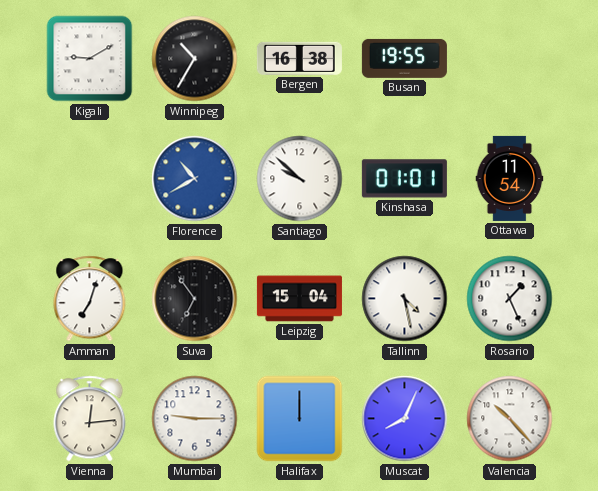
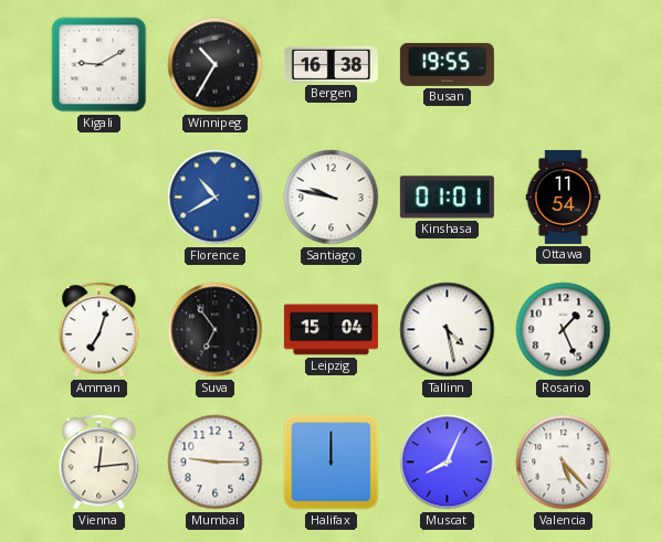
Santiago: 9:52 -> 9:47 (332, 198)
Valencia: 10:23 -> 5:23 (564, 463)
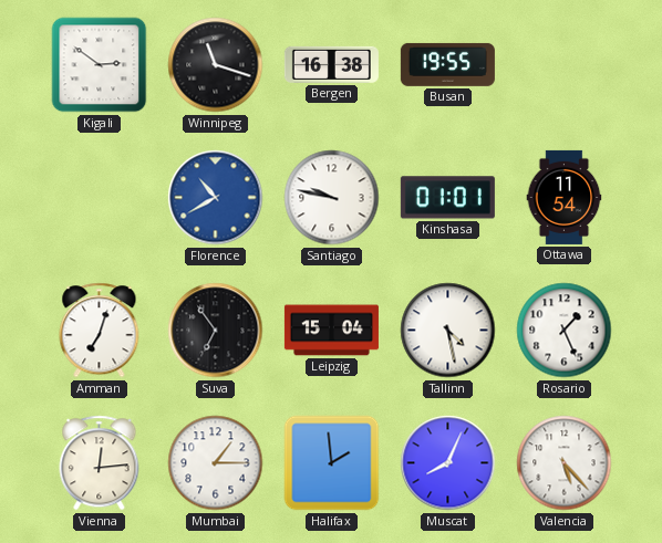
Kigali: 9:10 -> 2:51 (100, 65)
Winnipeg: 10:35 -> 11:18 (216, 65)
Mumbai: 9:15 -> 1:15 (216, 463)
Halifax: 12:00 -> 1:59 (332, 463)
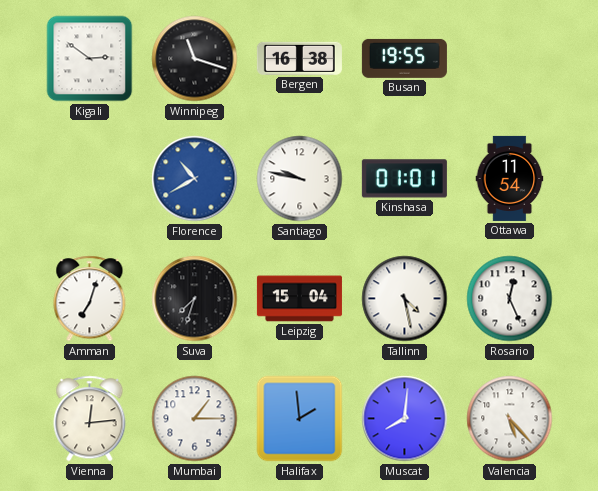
Suva: 6:54 -> 7:33 (195, 299)
Rosario: 1:26 -> 12:26 (510, 299)
Muscat: 8:04 -> 8:01 (405, 419)
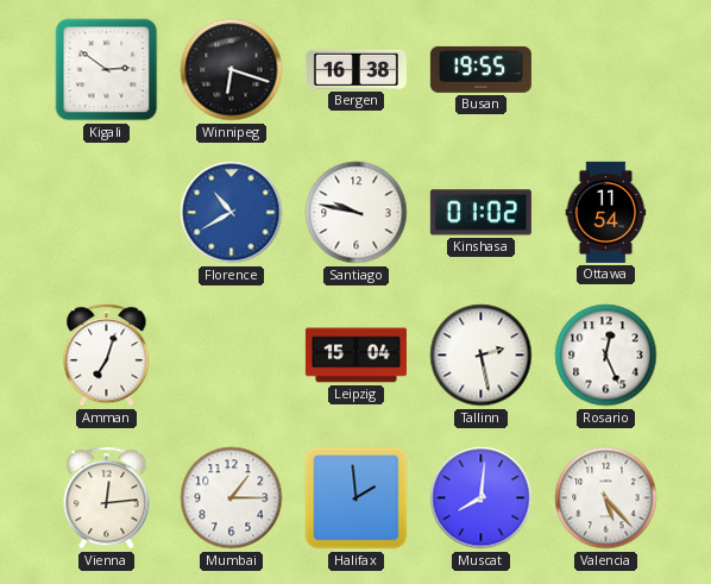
Winnipeg: 11:18 -> 6:18 (232, 70)
Kinshasa: 01:01 -> 01:02 (480, 213)
Suva: 7:33 -> none (195, 299)
Tallinn: 4:28 -> 2:28 (482, 356)
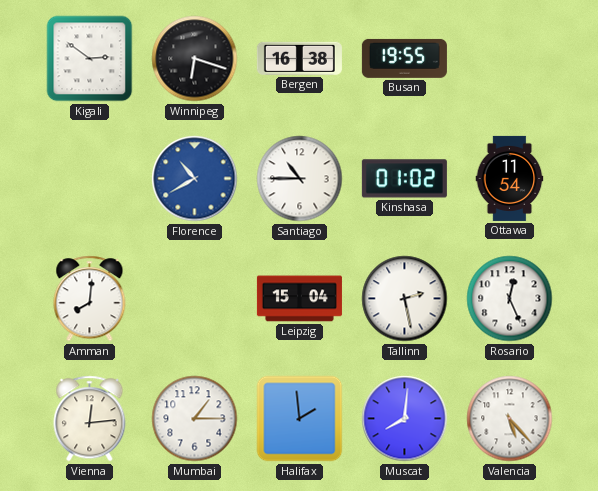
Santiago: 9:47 -> 10:45 (300, 179)
Amman: 7:03 -> 8:01 (90, 299)
